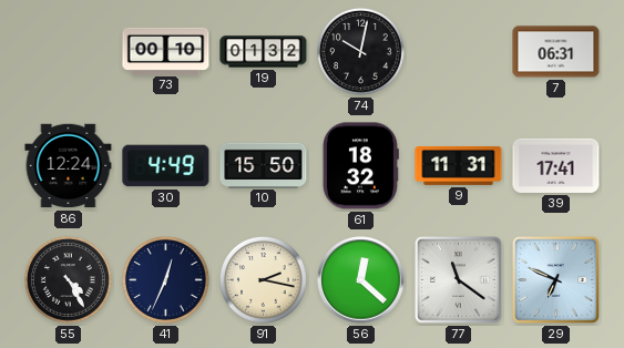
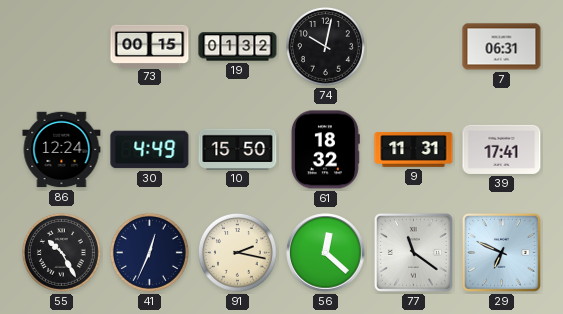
73: 00:10 -> 00:15 (150, 46)
55: 4:25 -> 10:25 (62, 253)
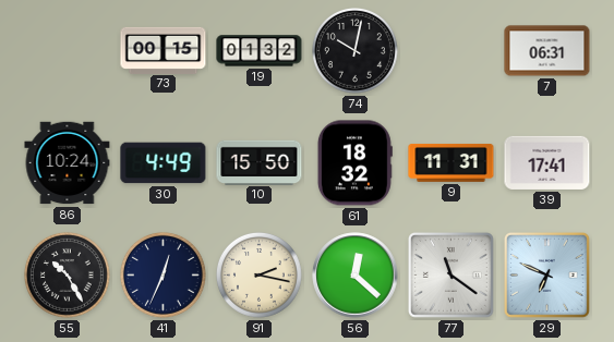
86: 12:24 -> 10:24 (68, 163)
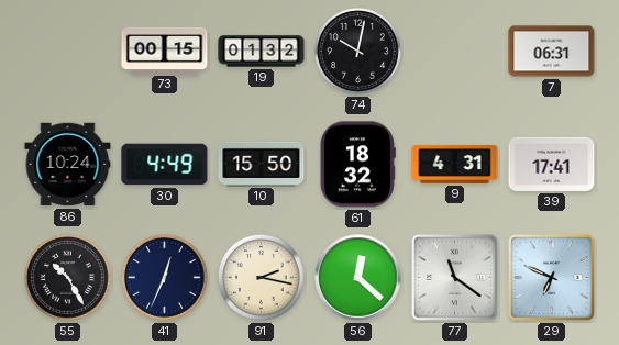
9: 11:31 -> 4:31 (455, 164)
